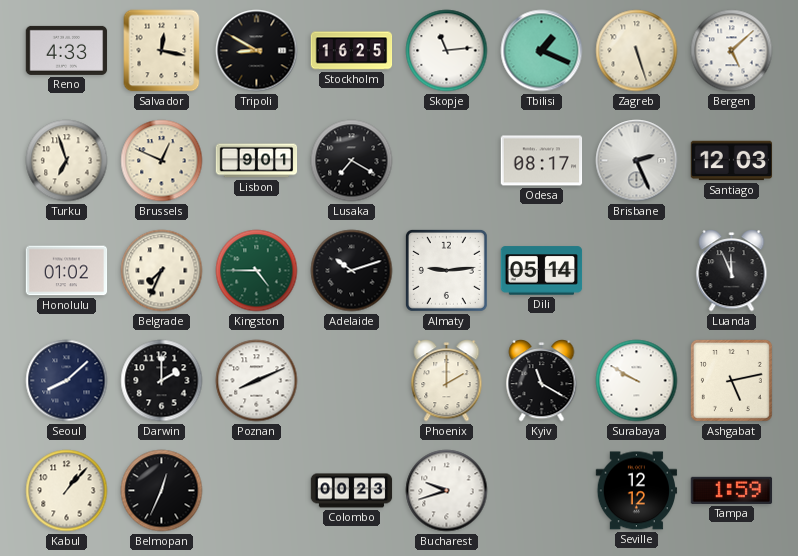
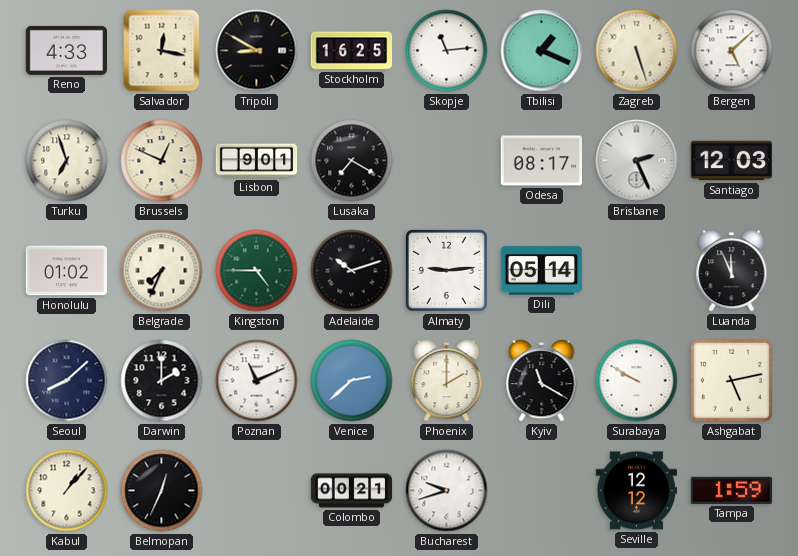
Poznan: 8:11 -> 11:11 (257, 381)
Venice: none -> 2:38 (352, 381)
Colombo: 00:23 -> 00:21 (352, 491)
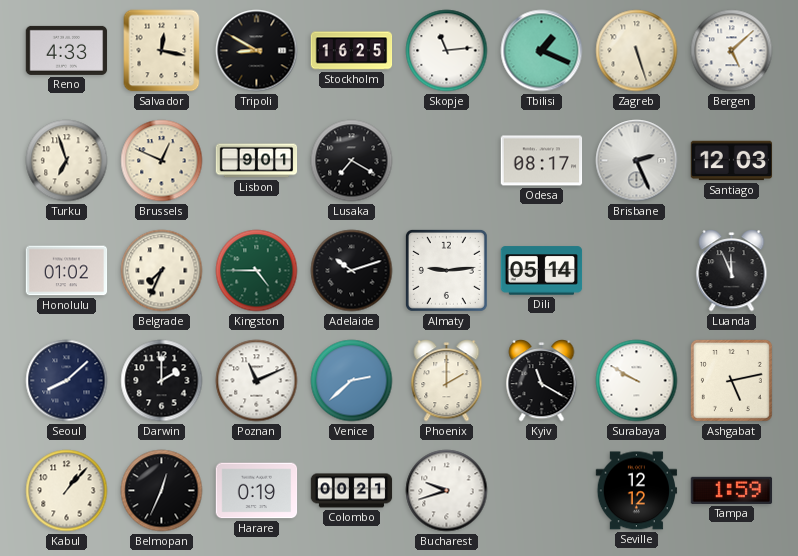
Harare: none -> 0:19 (257, 491)
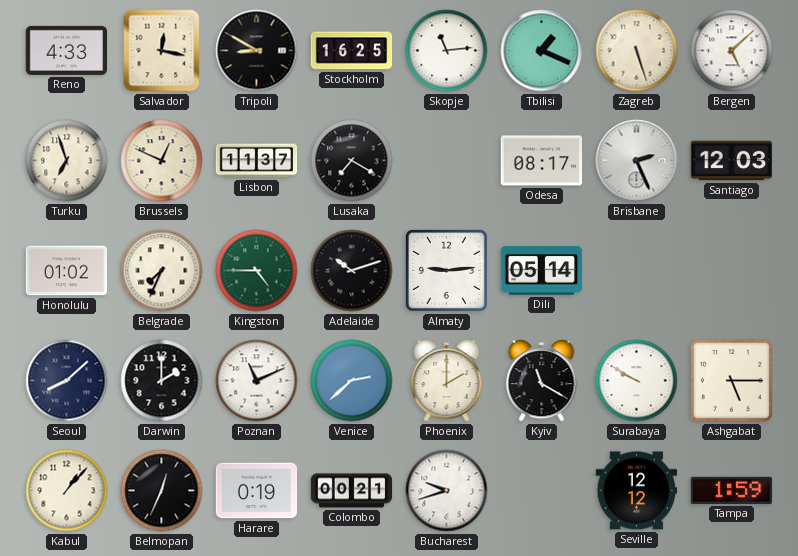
Lisbon: 9:01 -> 11:37 (257, 161)
Luanda: 11:56 -> none (732, 271)
Ashgabat: 5:13 -> 5:15 (731, 380)
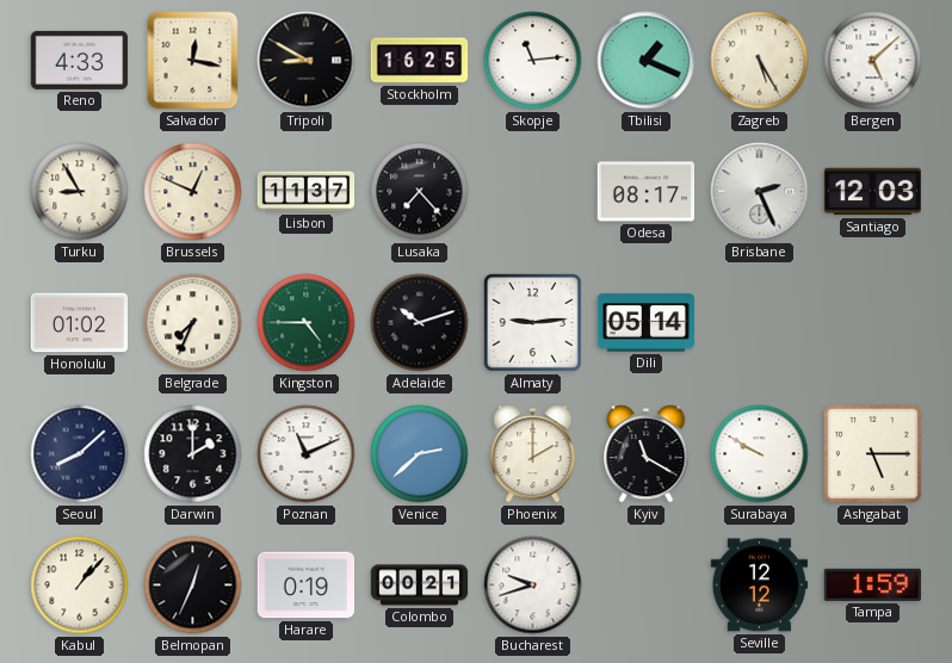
Zagreb: 5:27 -> 5:25 (760, 61)
Turku: 6:57 -> 8:55 (80, 192)
Lusaka: 7:20 -> 7:23 (420, 192)
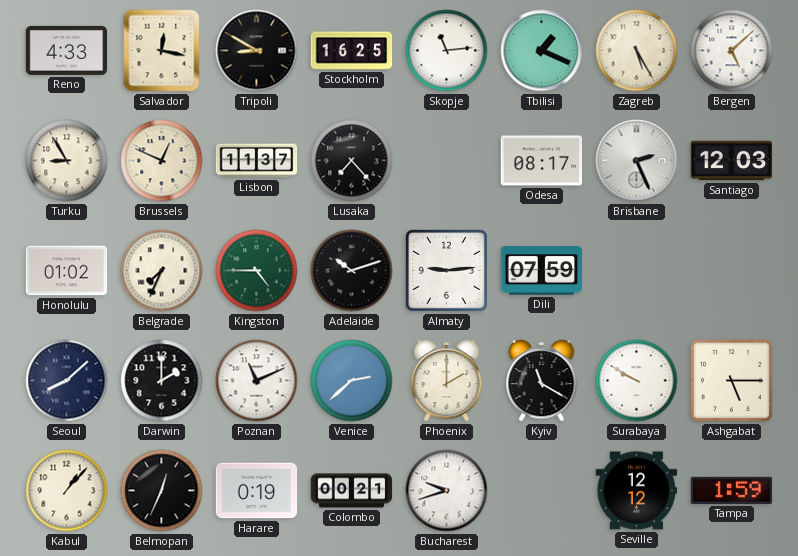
Dili: 05:14 -> 07:59 (542, 271)
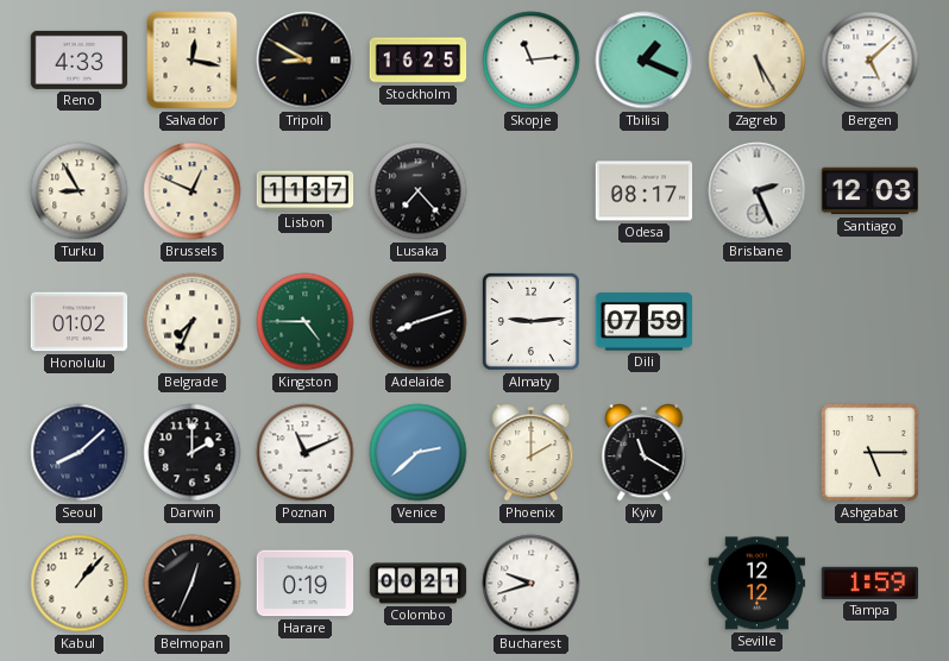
Adelaide: 10:12 -> 8:12 (419, 322)
Surabaya: 9:50 -> none (637, 381)
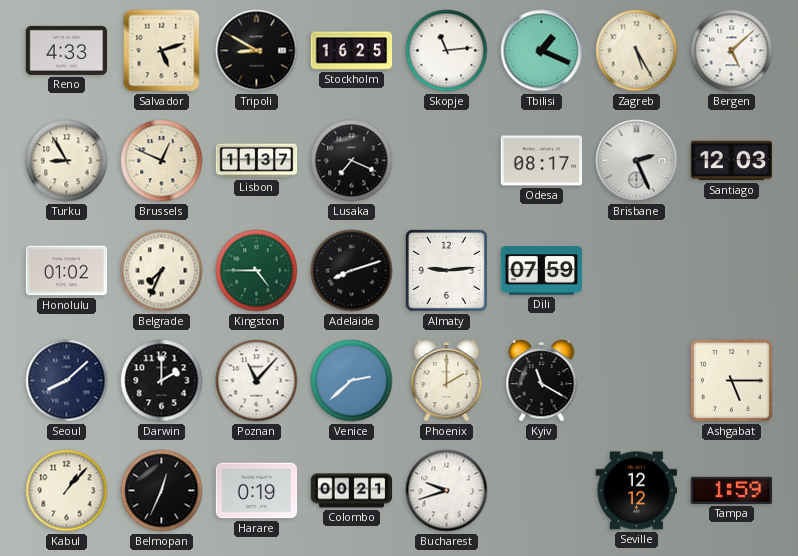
Salvador: 12:17 -> 5:12 (162, 51)
Lusaka: 7:23 -> 7:19 (352, 161)
Poznan: 11:11 -> 11:07 (257, 381)
